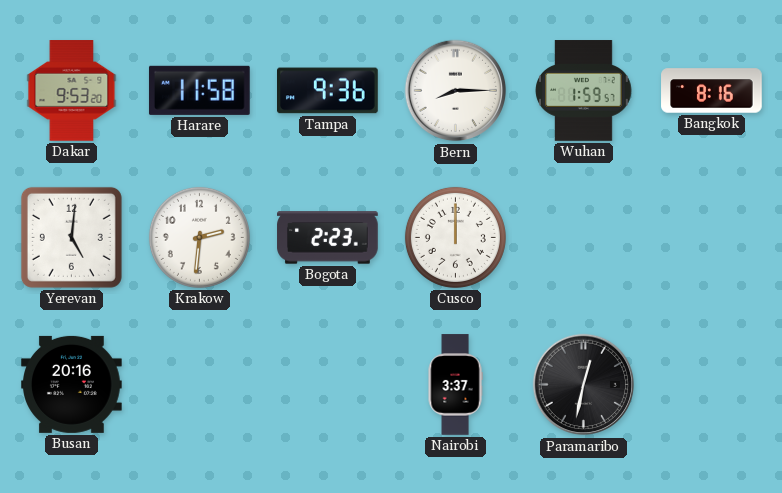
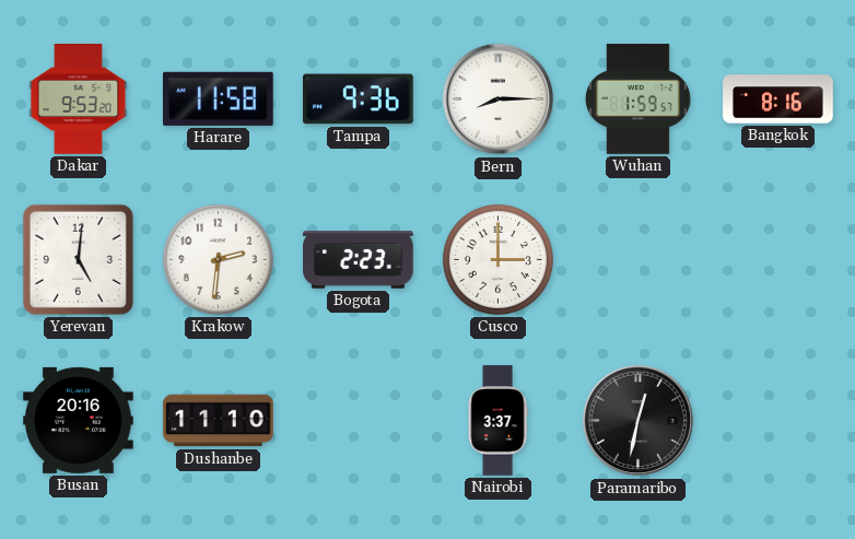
Cusco: 12:00 -> 3:00 (497, 259)
Dushanbe: none -> 11:10 (219, 421)
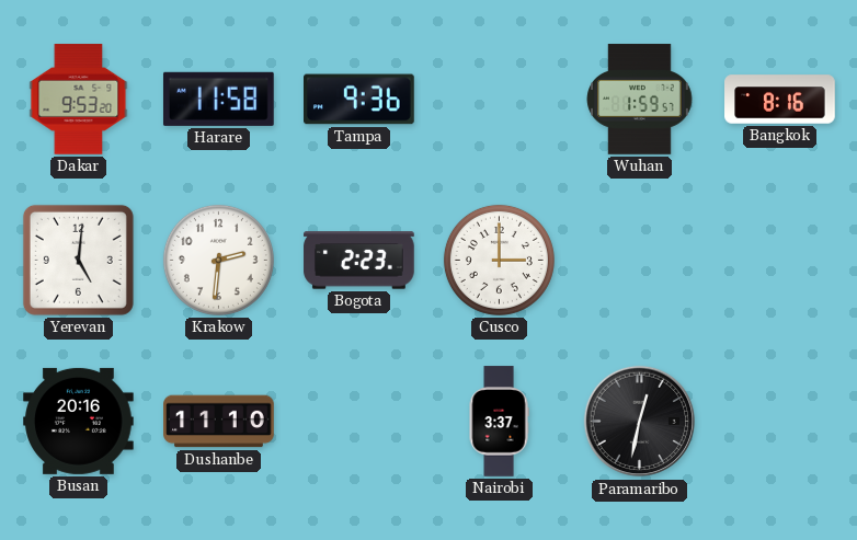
Bern: 8:15 -> none (499, 99)
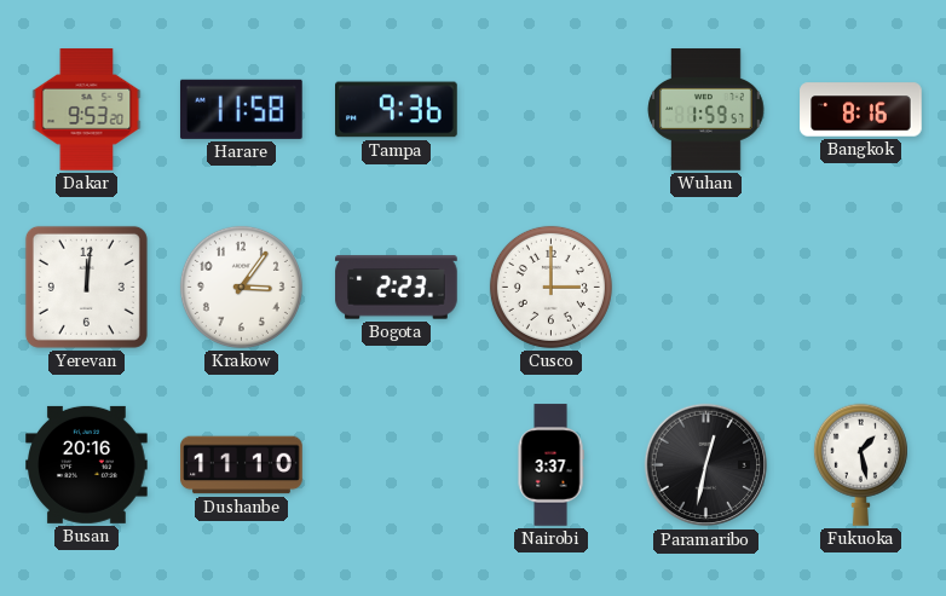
Yerevan: 5:01 -> 12:01 (86, 287)
Krakow: 2:31 -> 3:06 (241, 287)
Fukuoka: none -> 1:28 (860, 464)
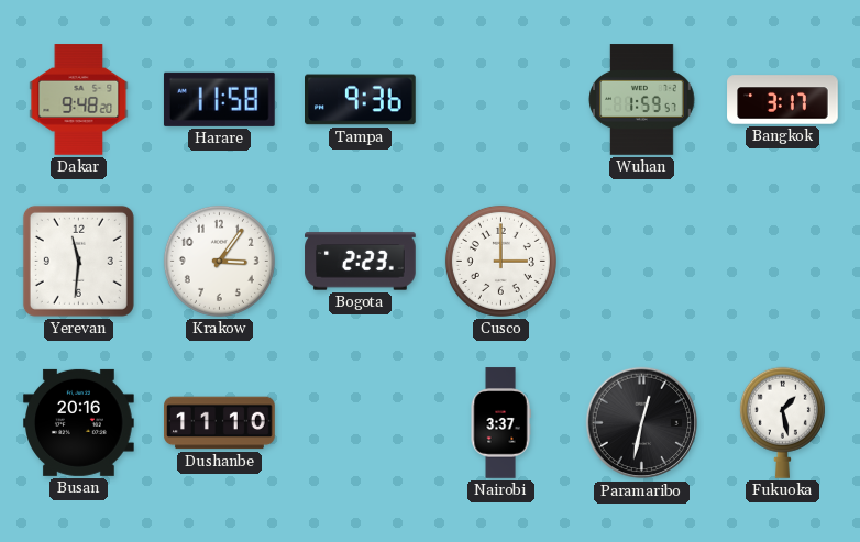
Dakar: 9:53 -> 9:48 (79, 100)
Bangkok: 8:16 -> 3:17 (783, 100)
Yerevan: 12:01 -> 11:31 (78, 261)
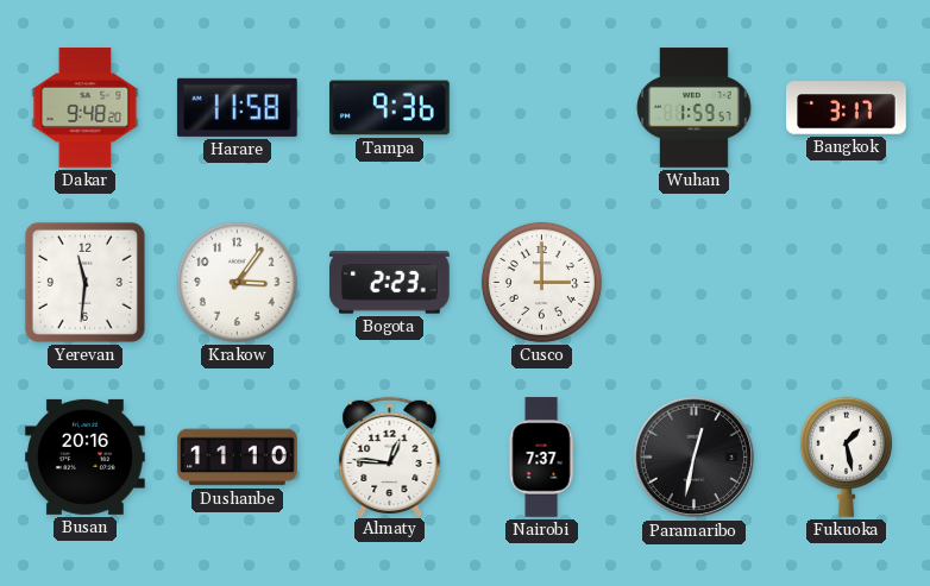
Almaty: none -> 12:46 (390, 456)
Nairobi: 3:37 -> 7:37 (541, 458)
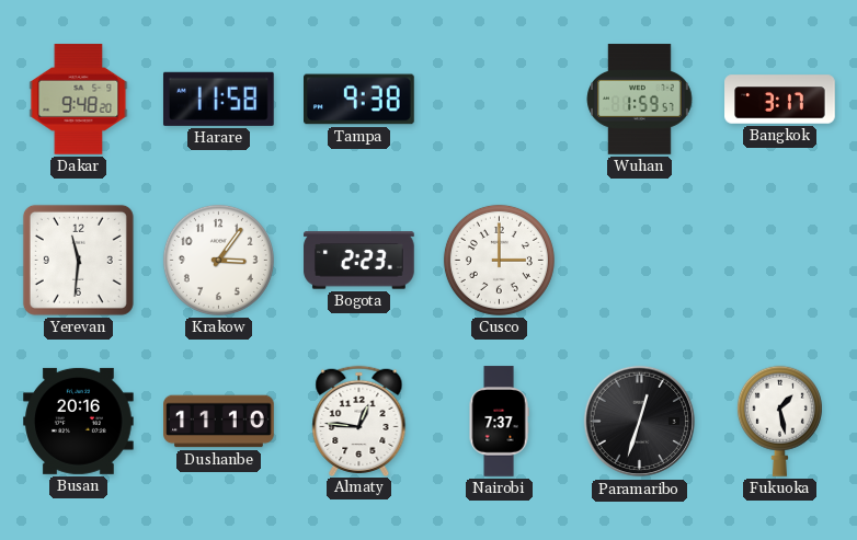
Tampa: 9:36 -> 9:38 (359, 100)
Paramaribo: 12:32 -> 12:33 (640, 422)
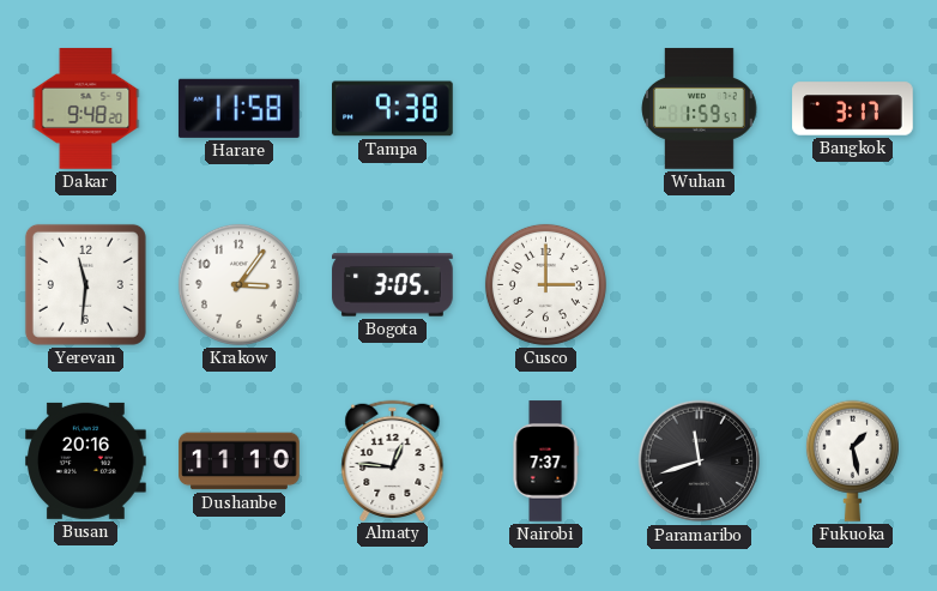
Bogota: 2:23 -> 3:05 (393, 285)
Paramaribo: 12:33 -> 11:42 (700, 462)
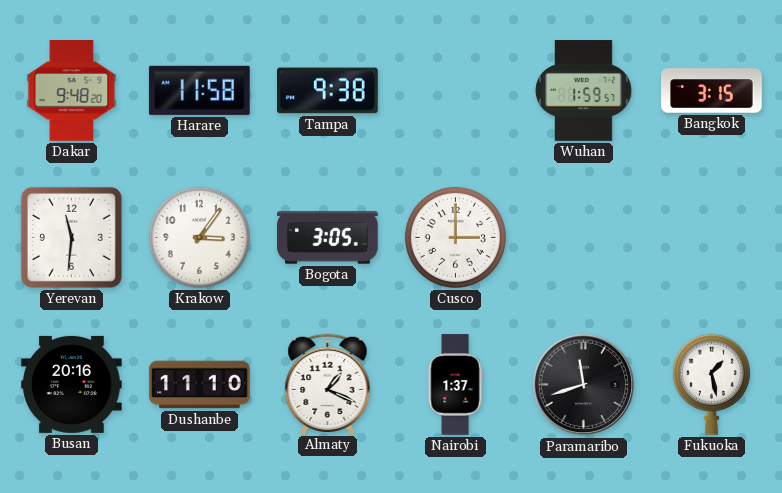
Bangkok: 3:17 -> 3:15 (712, 91)
Almaty: 12:46 -> 1:19 (328, 384)
Nairobi: 7:37 -> 1:37 (455, 385)
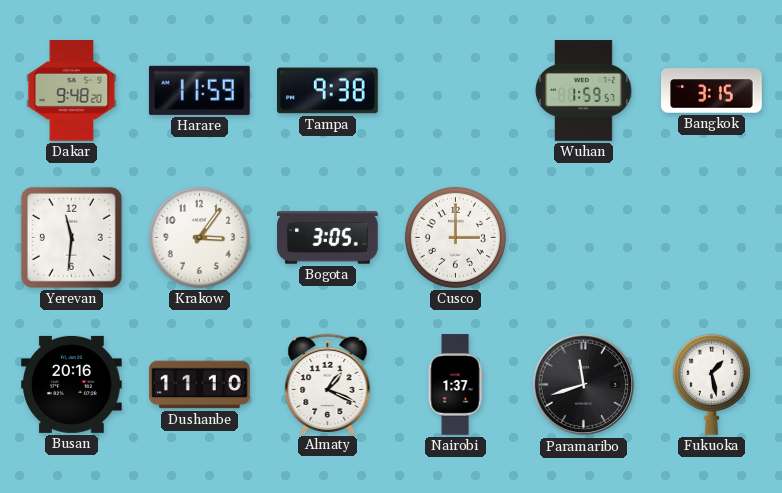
Harare: 11:58 -> 11:59 (199, 90)
